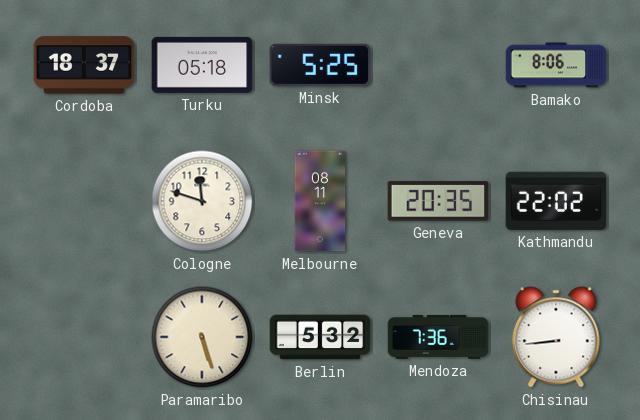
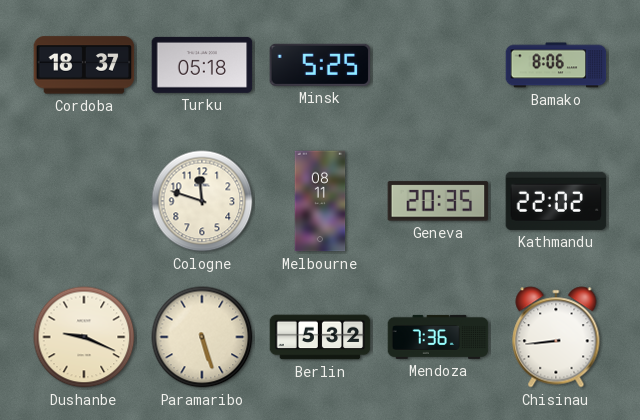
Dushanbe: none -> 9:19 (84, 337)
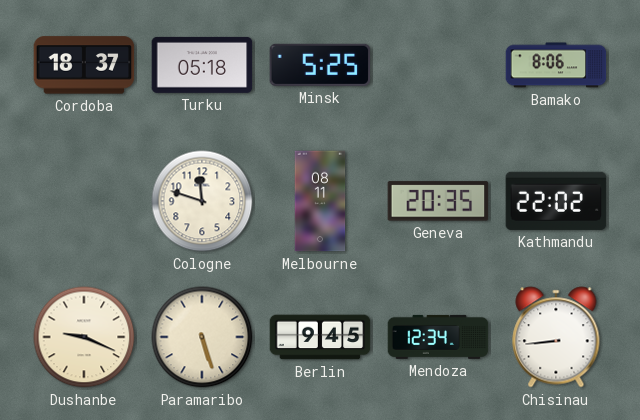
Berlin: 5:32 -> 9:45 (320, 337)
Mendoza: 7:36 -> 12:34 (438, 337)
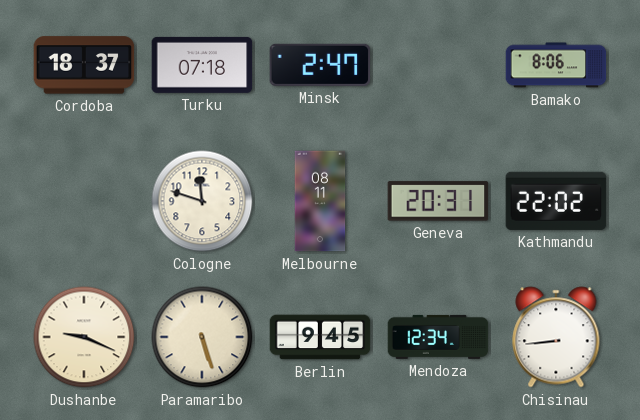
Turku: 05:18 -> 07:18 (202, 65)
Minsk: 5:25 -> 2:47 (320, 65)
Geneva: 20:35 -> 20:31 (438, 201)
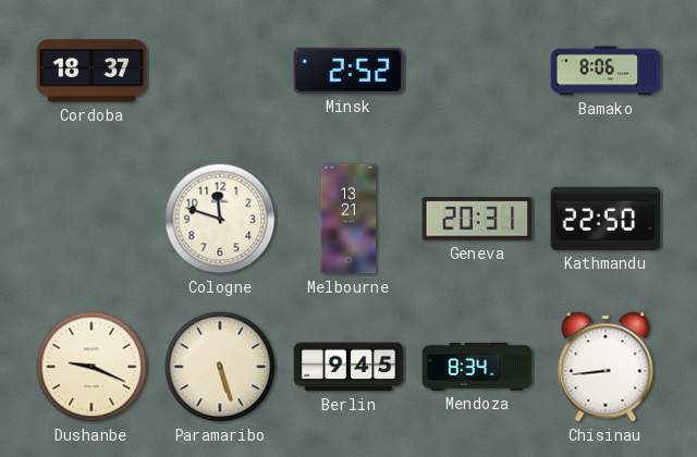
Turku: 07:18 -> none (202, 65)
Minsk: 2:47 -> 2:52 (348, 71)
Melbourne: 08:11 -> 13:21 (348, 219)
Kathmandu: 22:02 -> 22:50 (606, 219)
Mendoza: 12:34 -> 8:34 (477, 367)
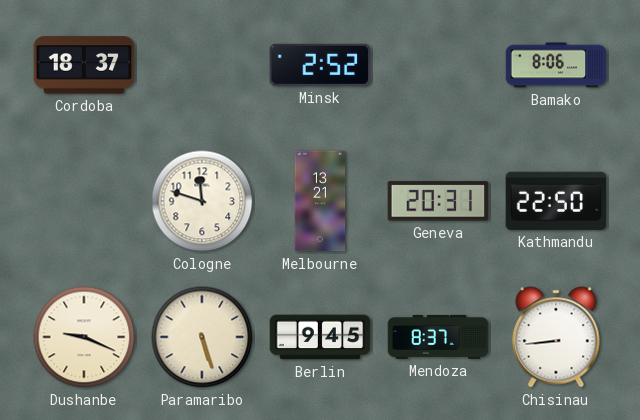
Mendoza: 8:34 -> 8:37 (438, 337)
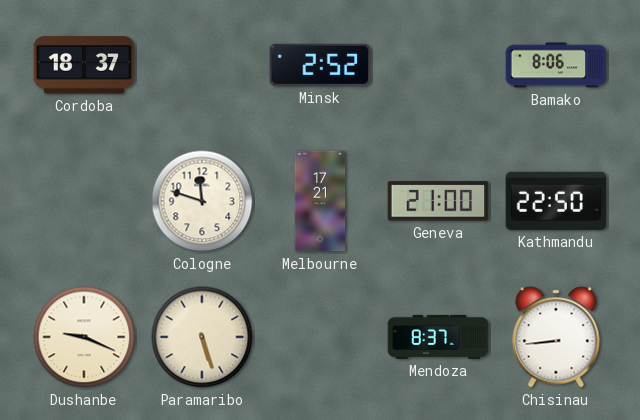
Melbourne: 13:21 -> 17:21 (320, 201)
Geneva: 20:31 -> 21:00 (438, 201)
Berlin: 9:45 -> none (320, 337)
